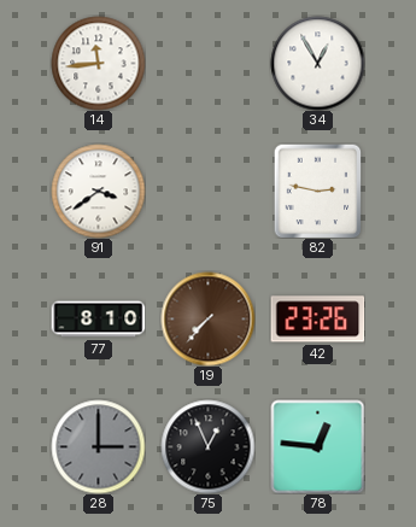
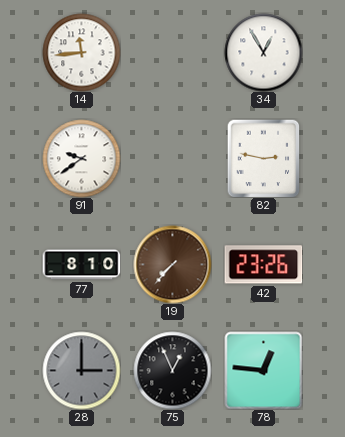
91: 3:39 -> 9:39 (81, 158)
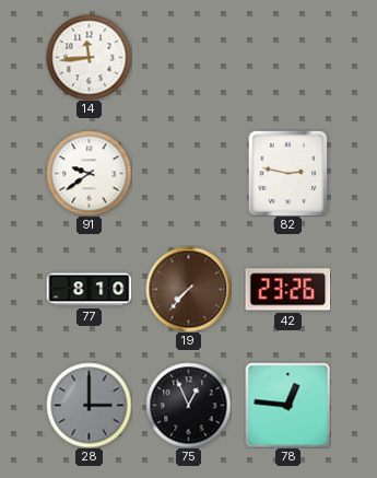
34: 12:55 -> none (263, 52)
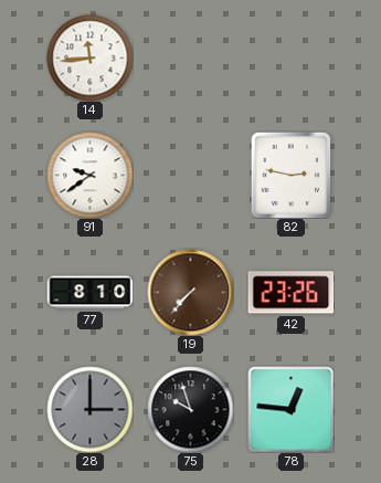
75: 12:56 -> 9:57 (190, 409)
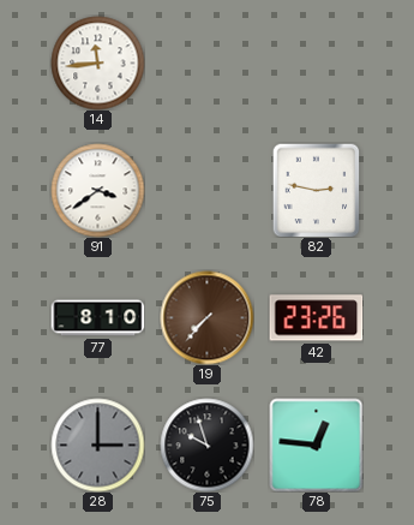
91: 9:39 -> 3:39 (97, 190)
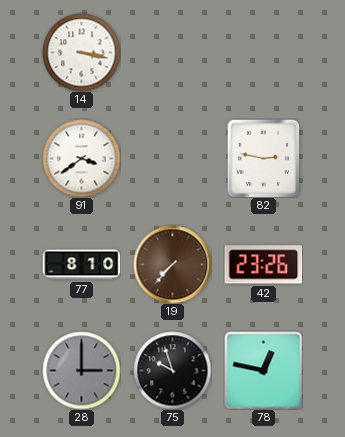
14: 11:44 -> 3:17 (81, 52)
78: 12:46 -> 12:47 (263, 370)
